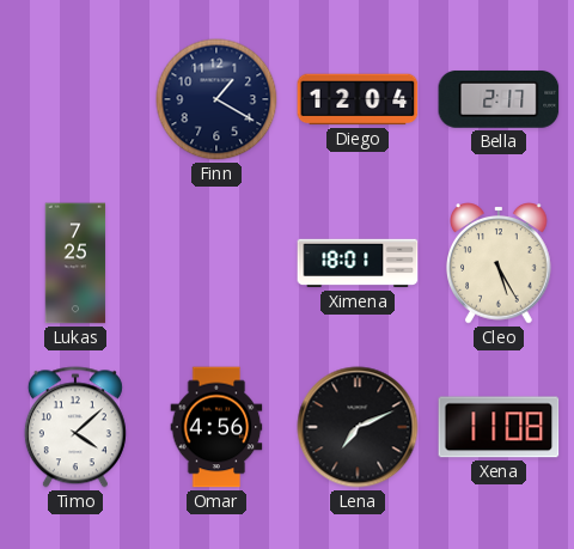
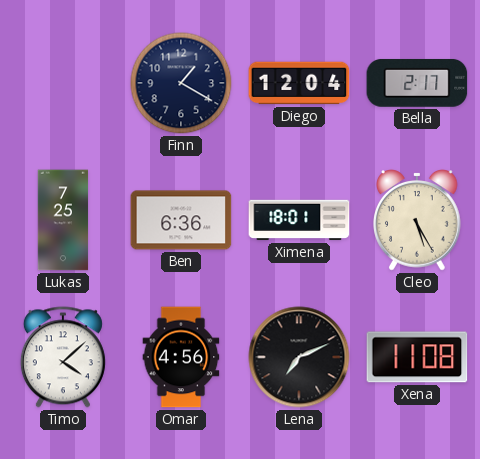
Ben: none -> 6:36 (181, 220)
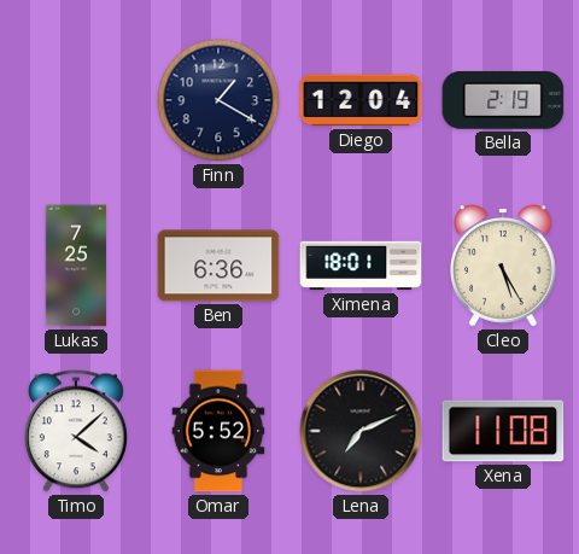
Bella: 2:17 -> 2:19 (503, 100)
Omar: 4:56 -> 5:52 (218, 431)
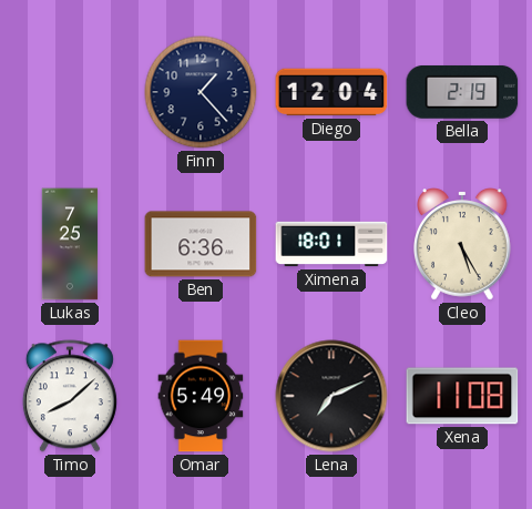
Finn: 1:20 -> 1:23 (201, 92)
Timo: 4:08 -> 8:08 (70, 396)
Omar: 5:52 -> 5:49 (201, 396)
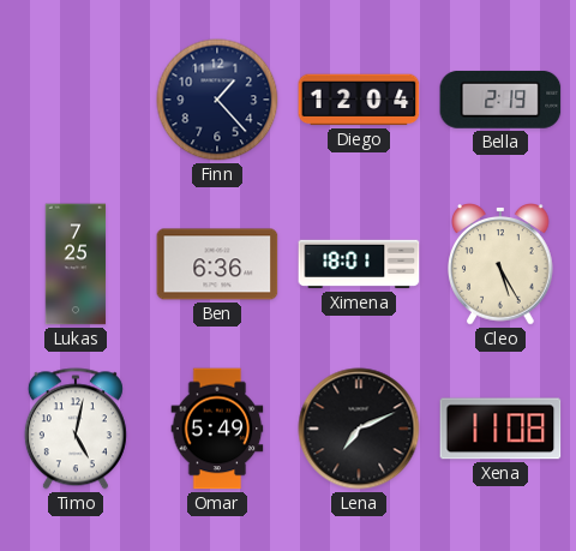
Timo: 8:08 -> 5:02 (76, 429)
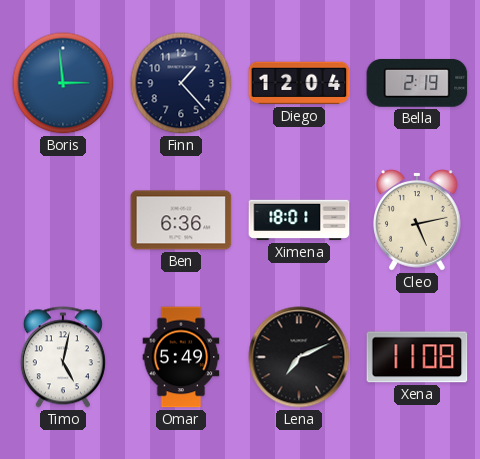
Boris: none -> 2:59 (63, 83)
Lukas: 7:25 -> none (76, 264)
Cleo: 5:25 -> 5:13 (418, 220)
